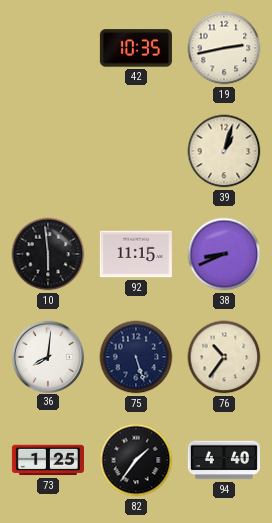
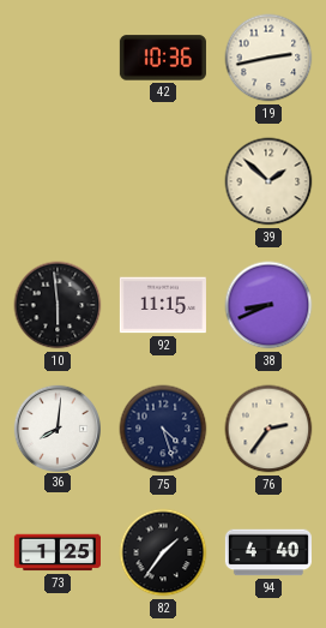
42: 10:35 -> 10:36 (163, 58)
39: 1:03 -> 1:52 (268, 181)
75: 5:27 -> 4:27 (163, 429)
76: 10:36 -> 2:36 (268, 429)
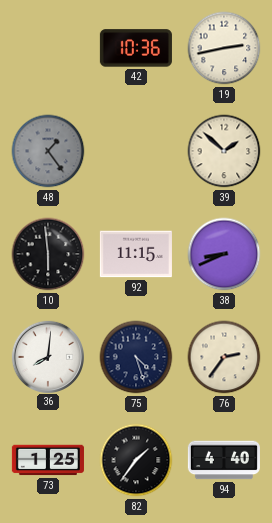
48: none -> 1:24 (48, 151)
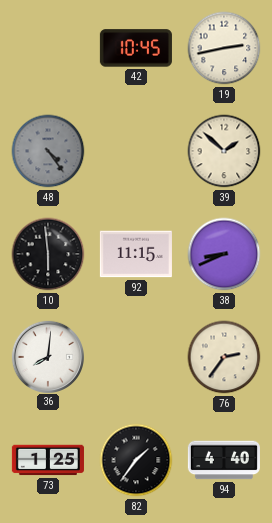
42: 10:36 -> 10:45 (136, 48)
48: 1:24 -> 4:24 (48, 151)
75: 4:27 -> none (136, 357)
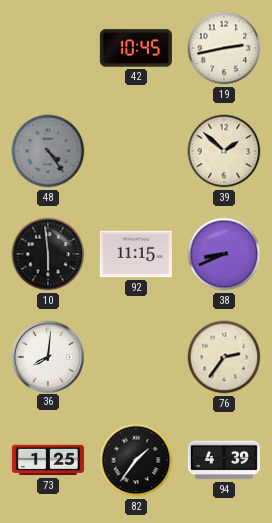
94: 4:40 -> 4:39 (224, 460)
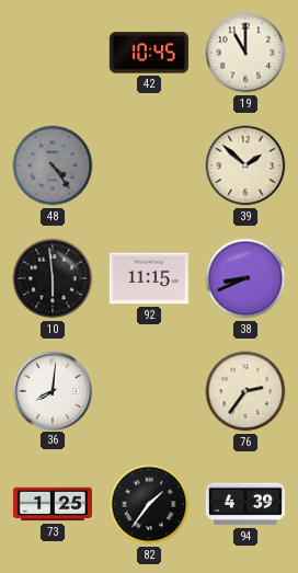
19: 2:43 -> 11:00 (245, 53)
